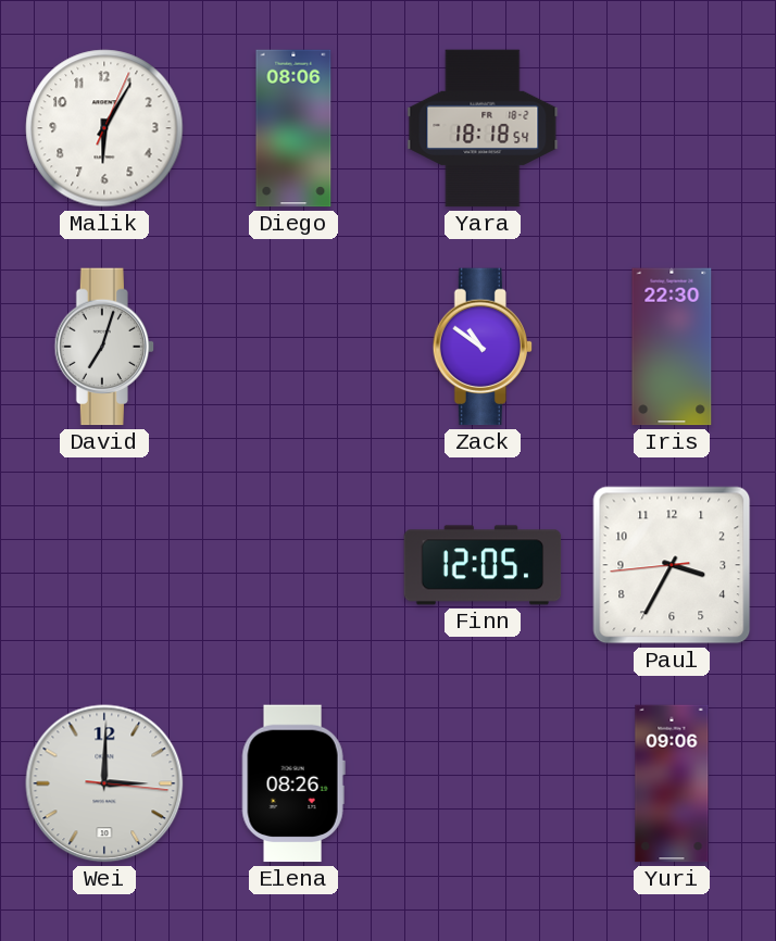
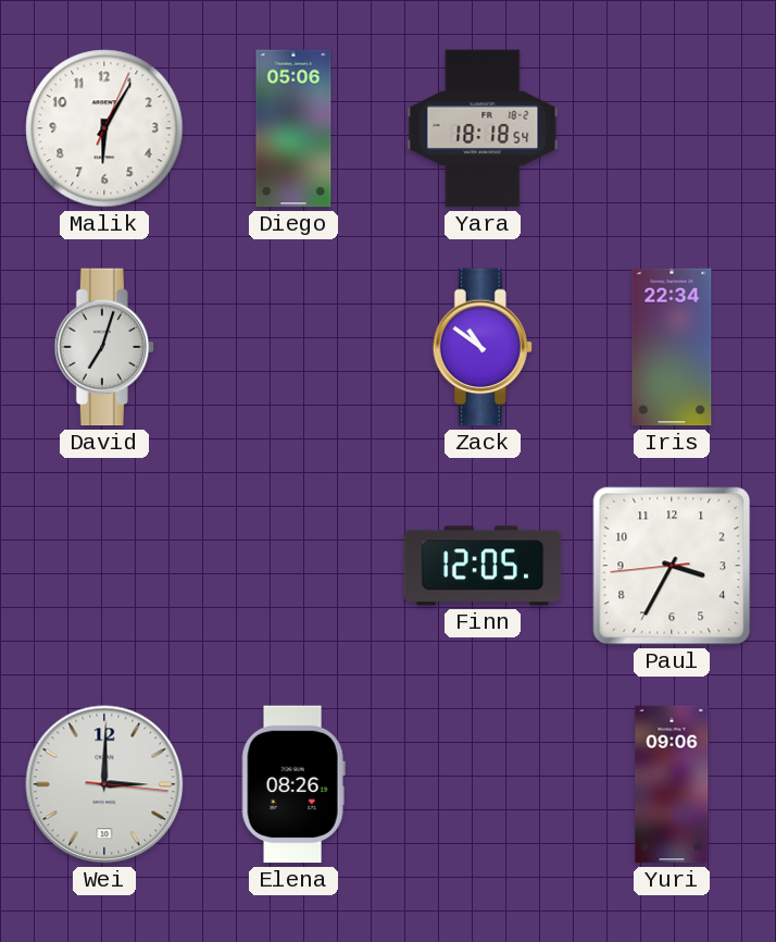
Diego: 08:06 -> 05:06 (293, 128)
Iris: 22:30 -> 22:34 (672, 347)
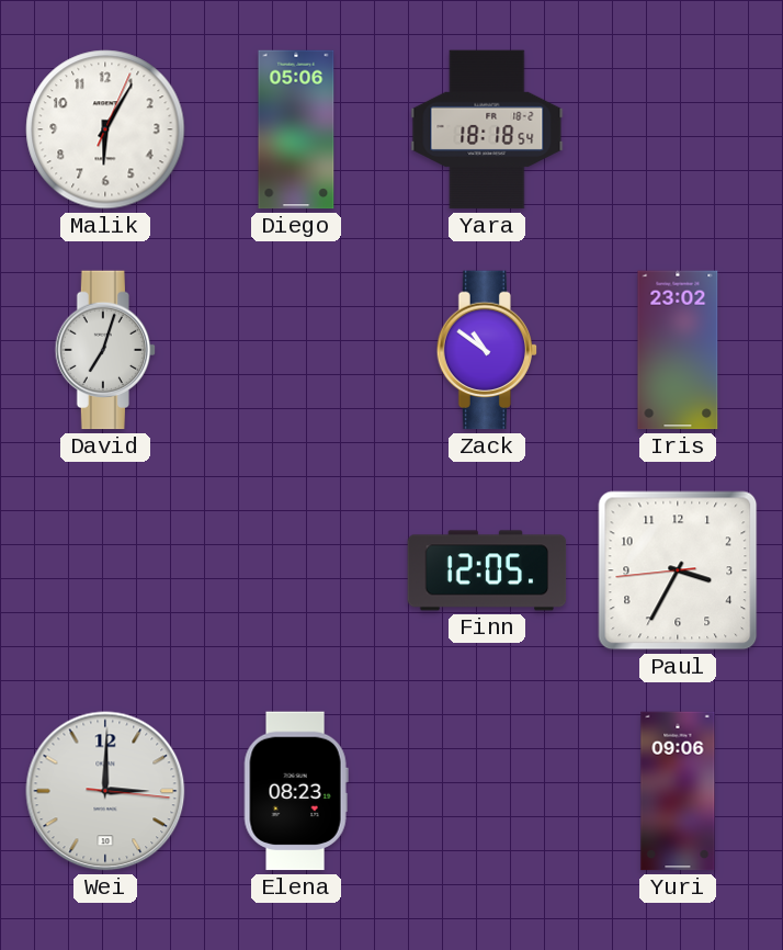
Iris: 22:34 -> 23:02 (678, 350)
Elena: 08:26 -> 08:23 (296, 791)
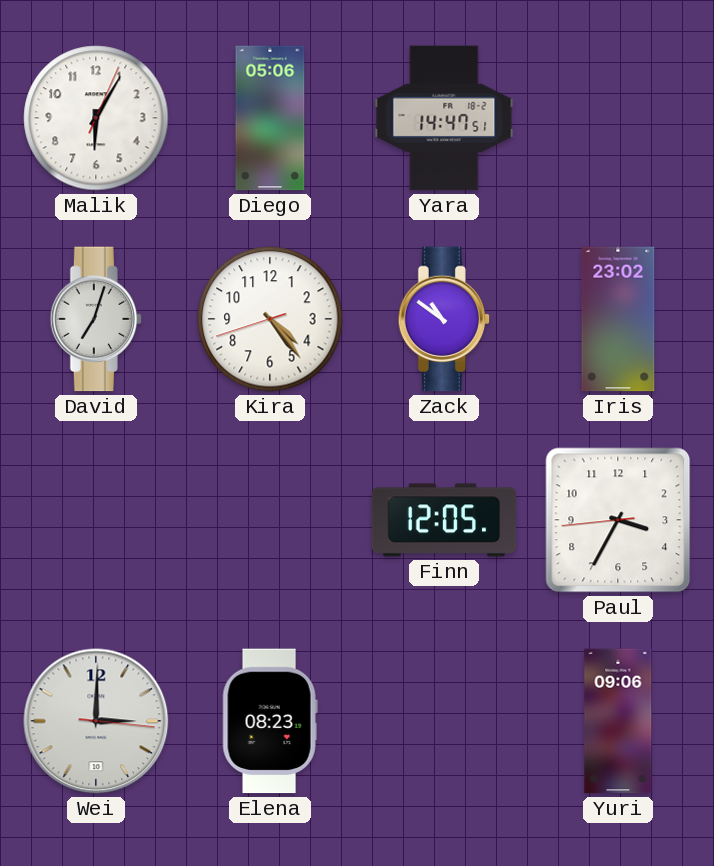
Yara: 18:18 -> 14:47 (444, 118)
Kira: none -> 4:23 (270, 319)
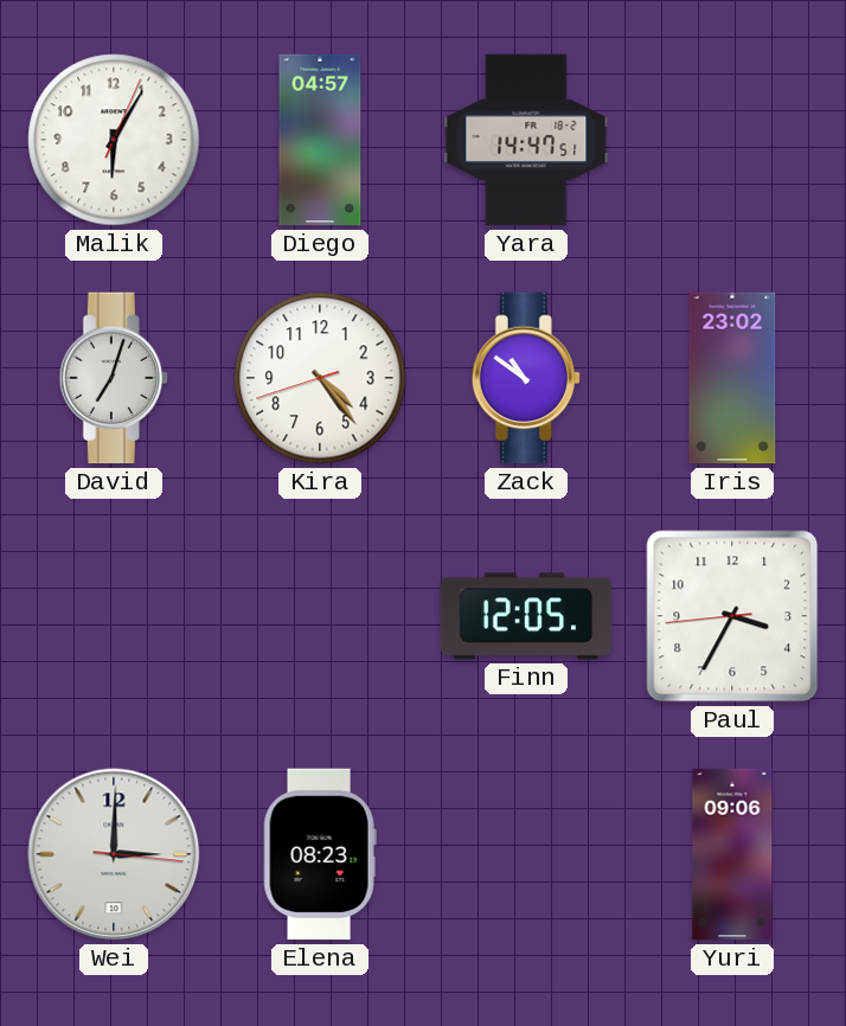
Diego: 05:06 -> 04:57 (320, 140)
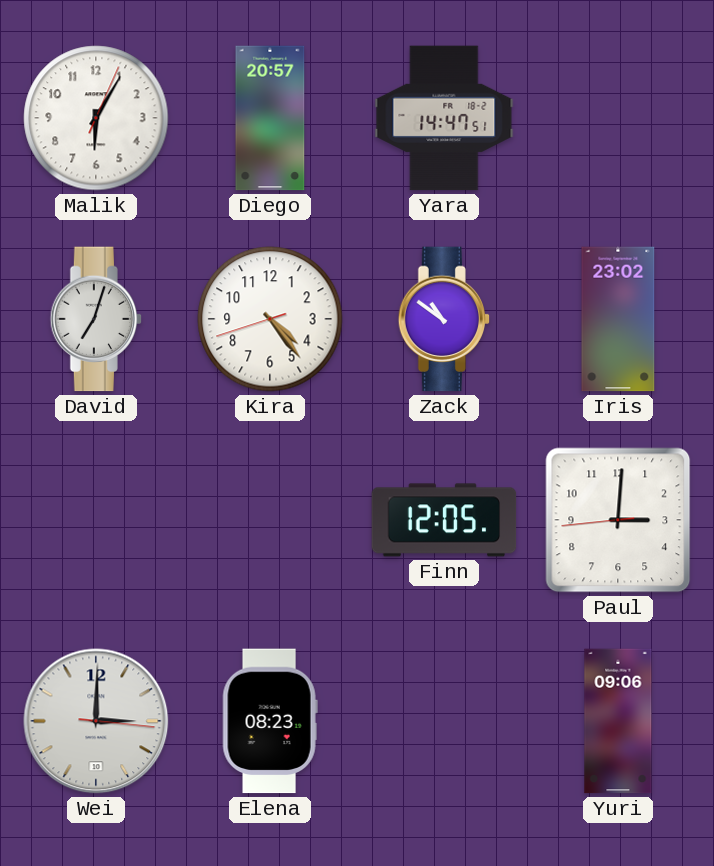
Diego: 04:57 -> 20:57 (270, 118)
Paul: 3:34 -> 3:00 (618, 520)
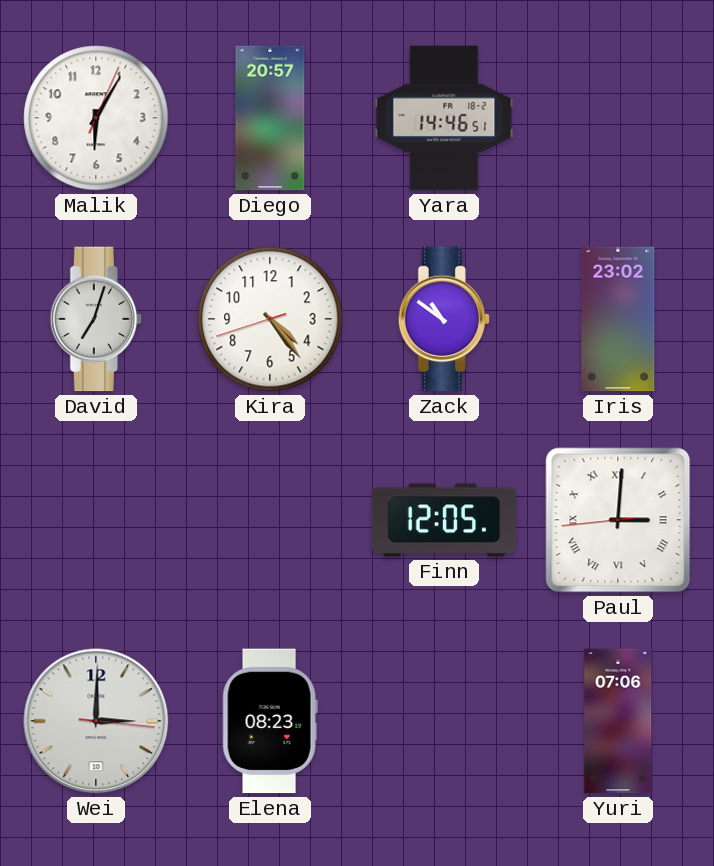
Yara: 14:47 -> 14:46 (444, 118)
Paul numerals: Arabic -> Roman (618, 520)
Yuri: 09:06 -> 07:06 (618, 721)
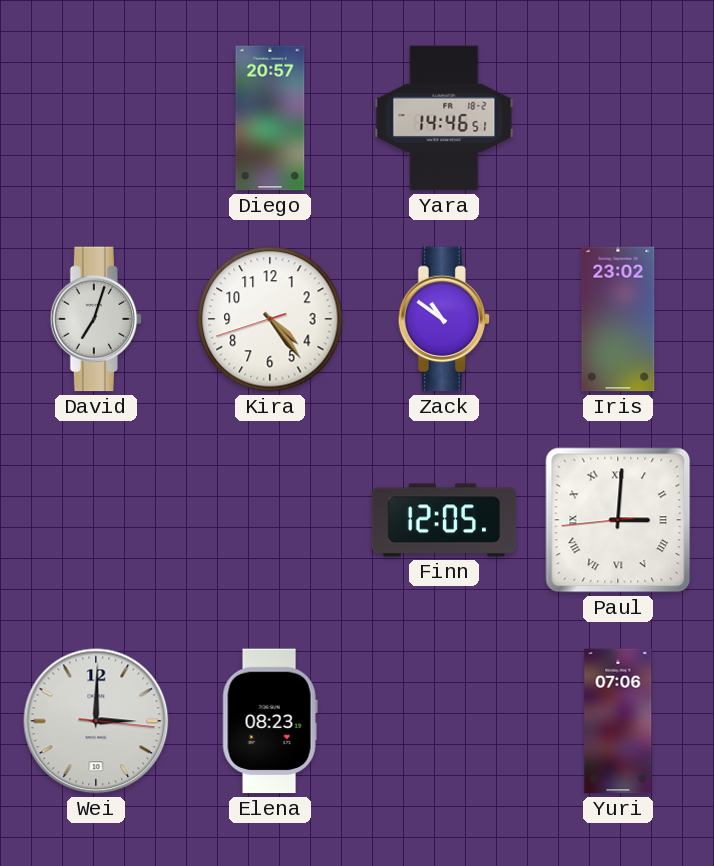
Malik: 6:05 -> none (96, 118)
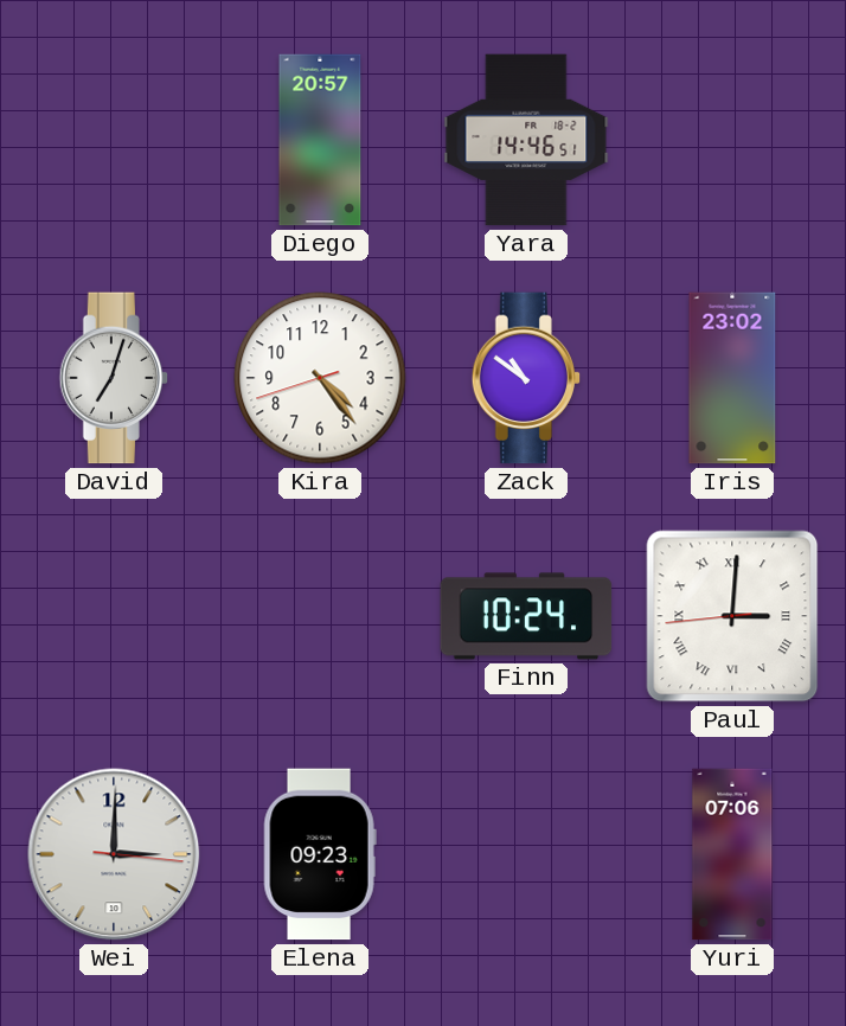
Finn: 12:05 -> 10:24 (526, 616)
Elena: 08:23 -> 09:23 (320, 854)
